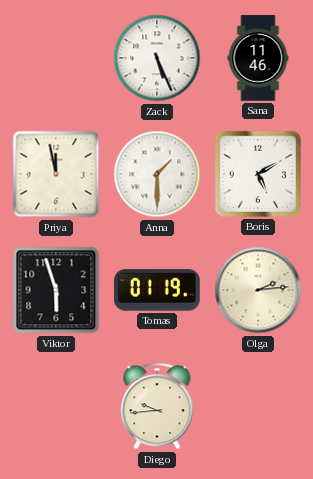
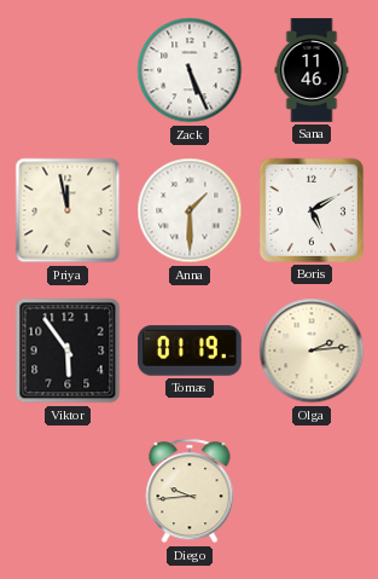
Viktor: 5:57 -> 5:54 (68, 351)
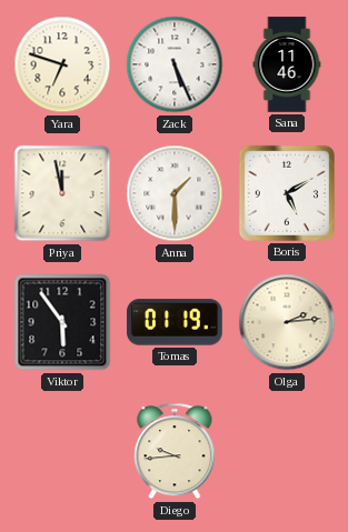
Yara: none -> 6:48 (62, 64)
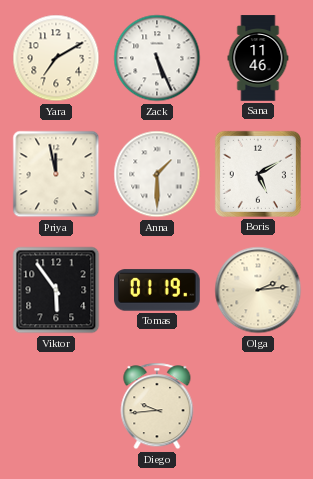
Yara: 6:48 -> 7:10 (56, 58)
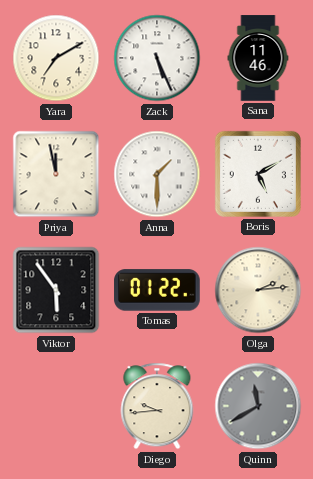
Tomas: 01:19 -> 01:22 (157, 290)
Quinn: none -> 11:40 (258, 406)
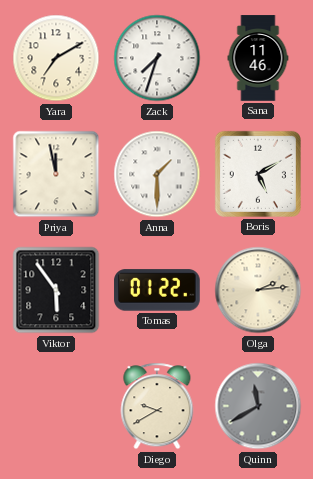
Zack: 5:26 -> 7:33 (157, 58)
Diego: 9:44 -> 9:40 (157, 406)
